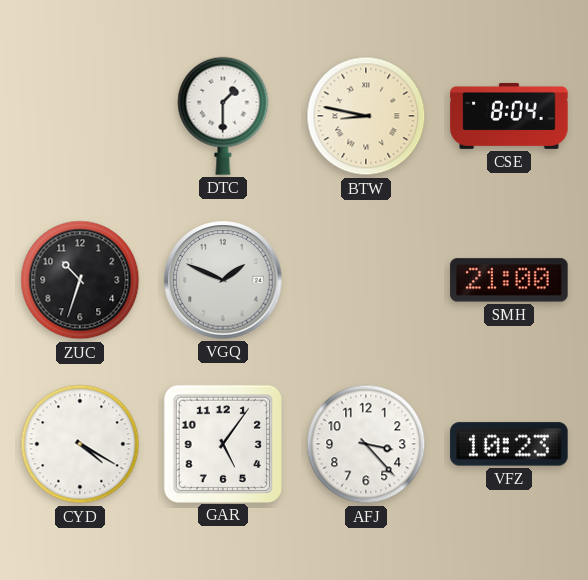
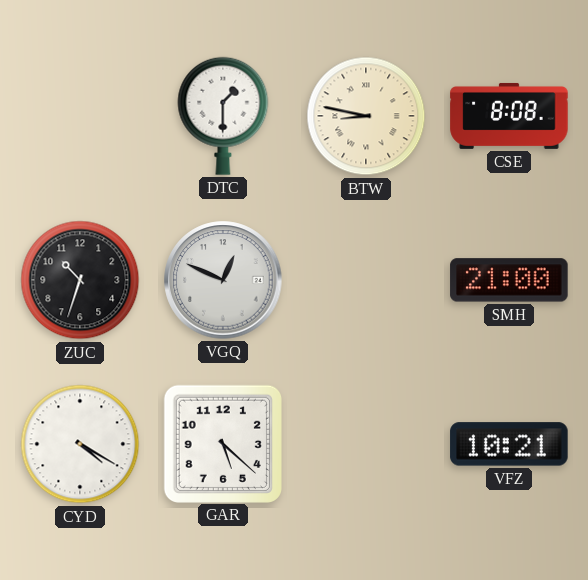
CSE: 8:04 -> 8:08 (509, 116)
VGQ: 1:49 -> 12:49 (223, 280)
GAR: 5:06 -> 5:22 (222, 443)
AFJ: 3:23 -> none (366, 444)
VFZ: 10:23 -> 10:21 (509, 444)
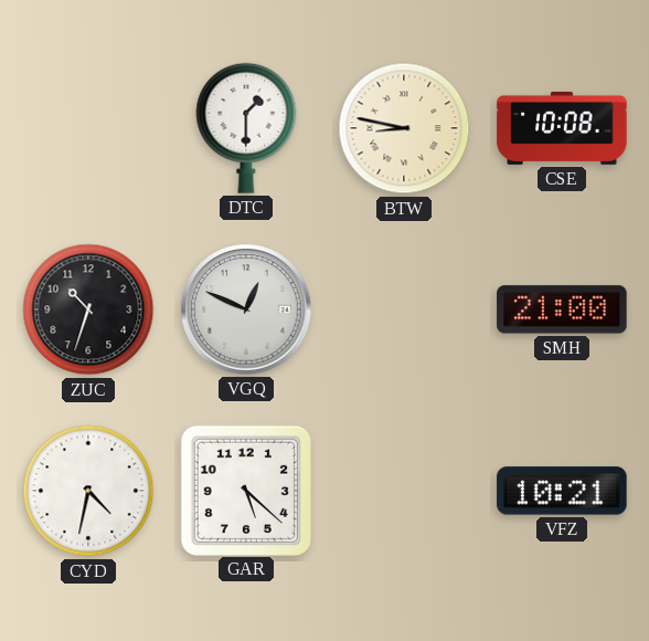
CSE: 8:08 -> 10:08 (562, 128)
CYD: 4:20 -> 4:32 (88, 491)
